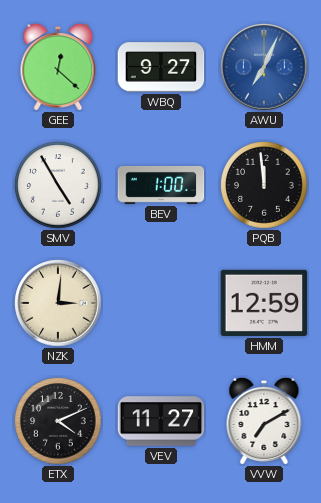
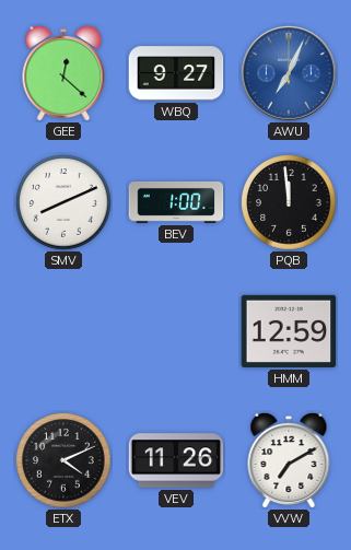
SMV: 4:55 -> 8:11 (63, 202)
NZK: 3:01 -> none (58, 303)
VEV: 11:27 -> 11:26 (176, 460)
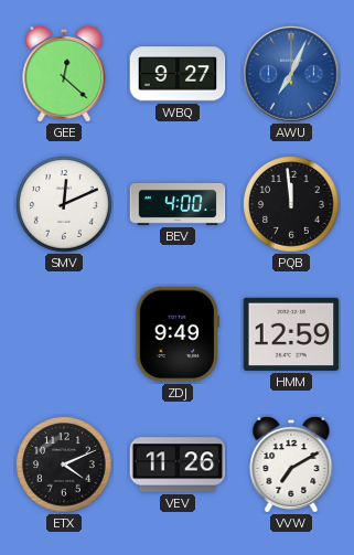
SMV: 8:11 -> 12:11 (64, 204)
BEV: 1:00 -> 4:00 (178, 204)
ZDJ: none -> 9:49 (176, 334)
